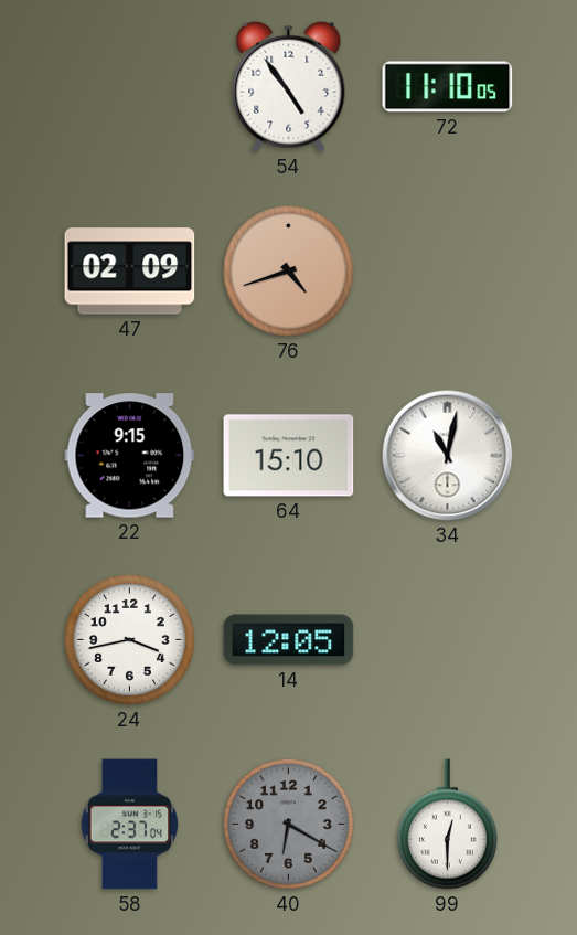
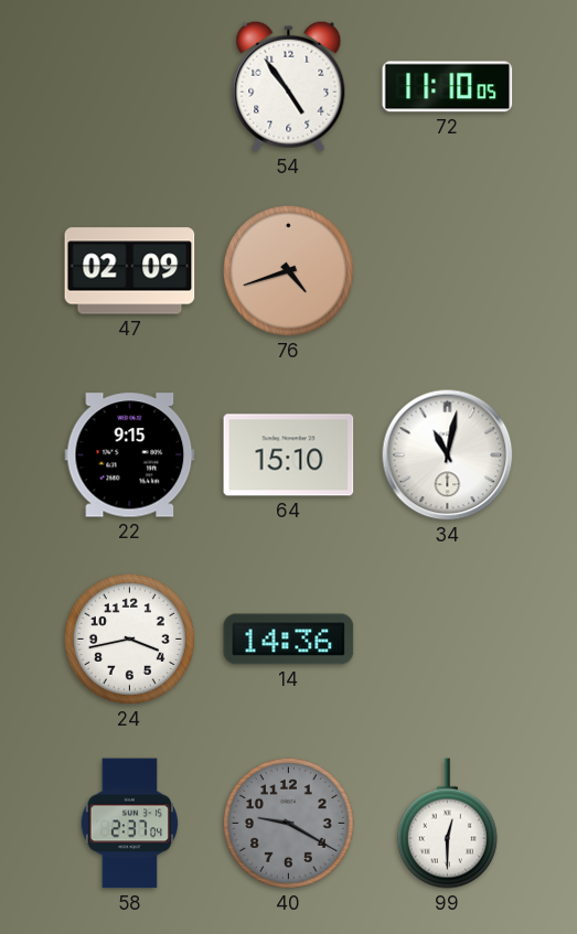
14: 12:05 -> 14:36 (289, 640)
40: 6:20 -> 9:20 (288, 823)
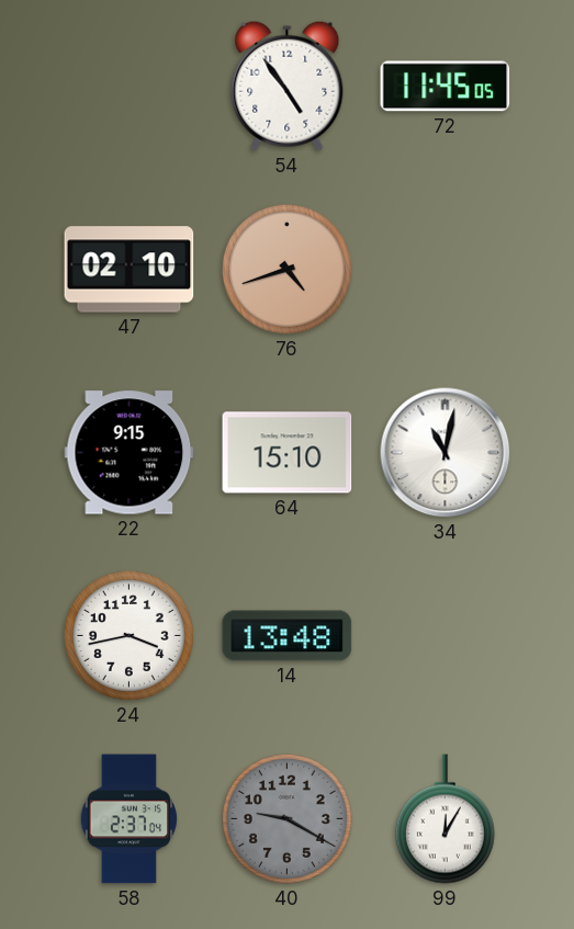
72: 11:10 -> 11:45 (446, 87)
47: 02:09 -> 02:10 (130, 270)
14: 14:36 -> 13:48 (288, 636)
99: 12:30 -> 12:05 (444, 819)
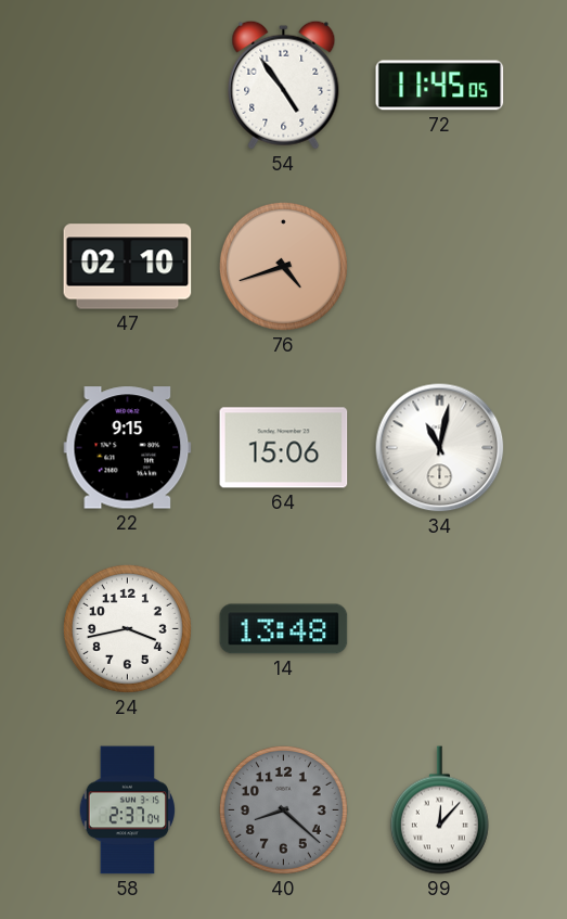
64: 15:10 -> 15:06 (284, 448)
40: 9:20 -> 8:22 (283, 809)
99: 12:05 -> 12:07 (439, 810)
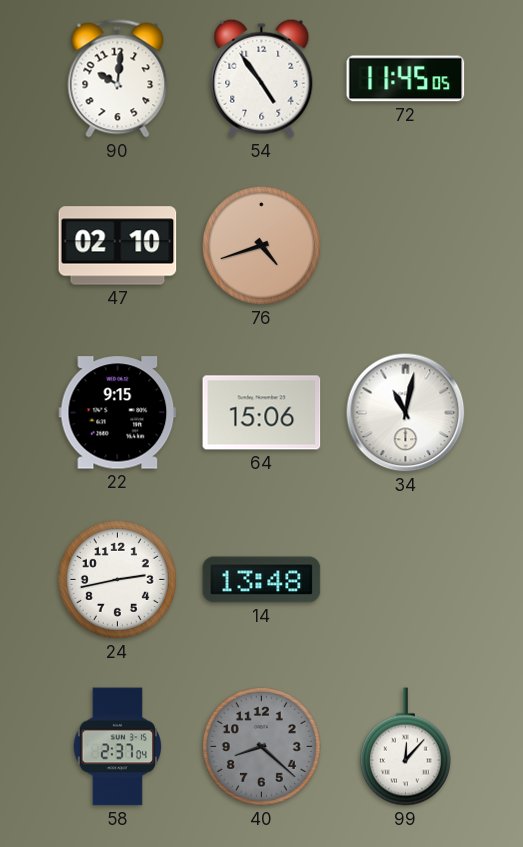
90: none -> 10:01 (118, 79)
24: 3:43 -> 2:43 (117, 579)
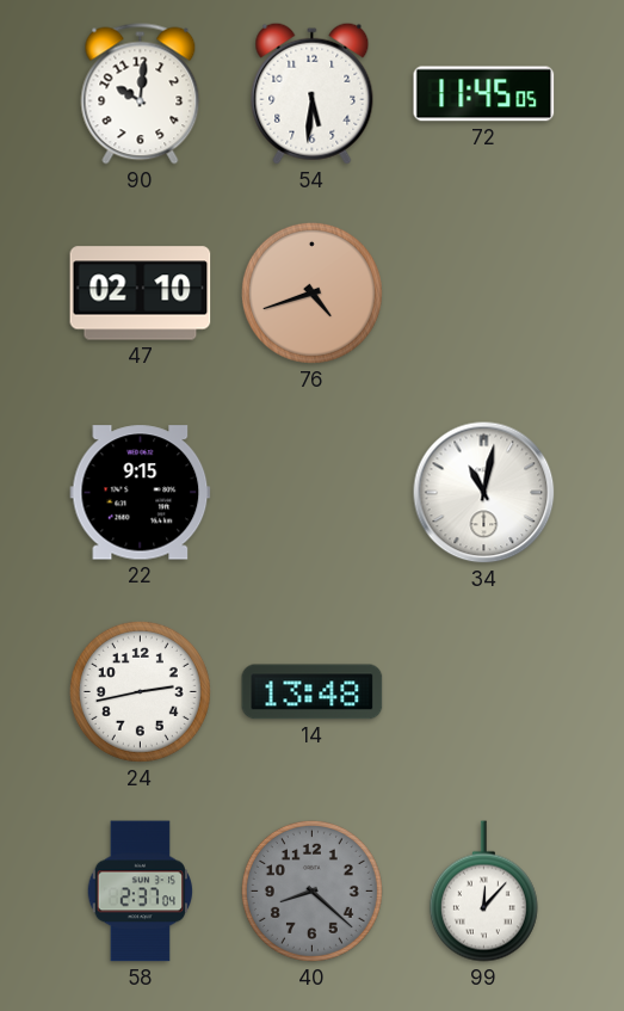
54: 4:54 -> 5:31 (313, 93)
64: 15:06 -> none (262, 413)
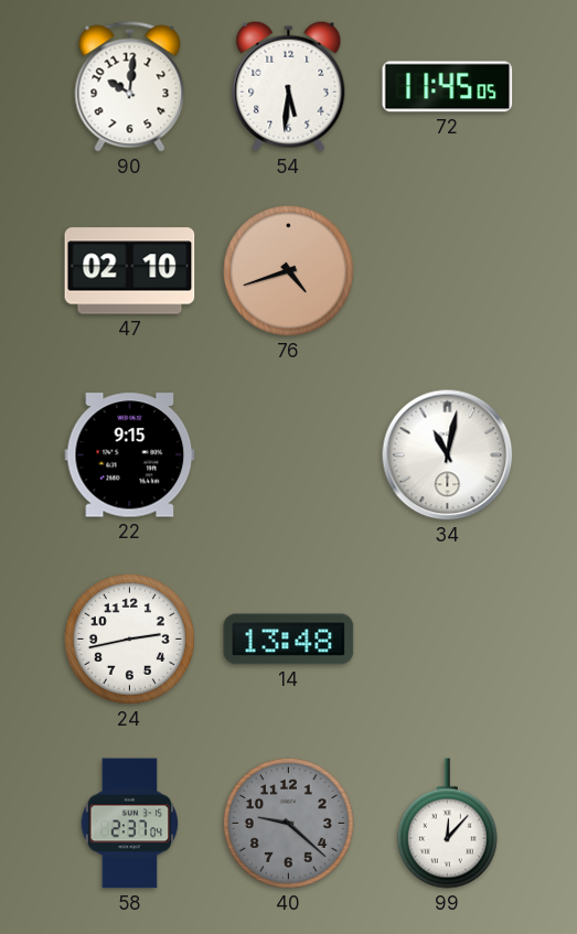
40: 8:22 -> 9:22 (288, 823)
